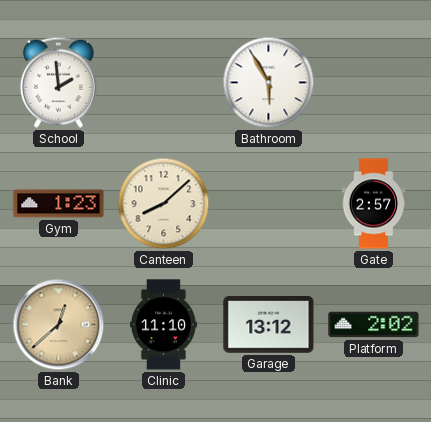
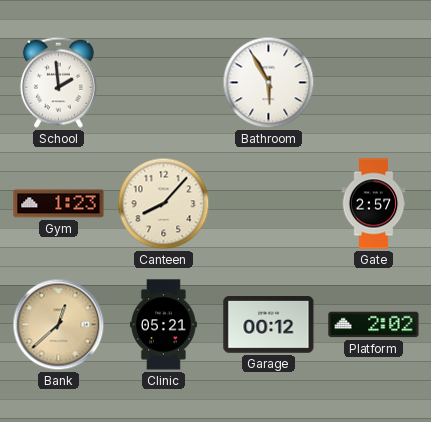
Canteen: 8:08 -> 8:07 (164, 204)
Clinic: 11:10 -> 05:21 (163, 325)
Garage: 13:12 -> 00:12 (269, 325)
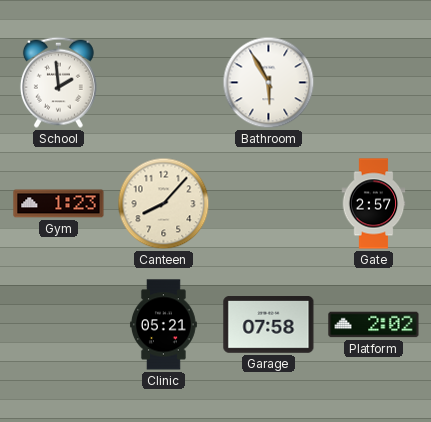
Bank: 12:38 -> none (59, 325)
Garage: 00:12 -> 07:58 (269, 325)
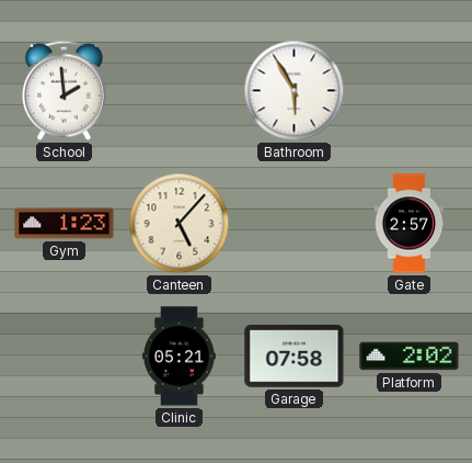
Canteen: 8:07 -> 5:07 (180, 224)
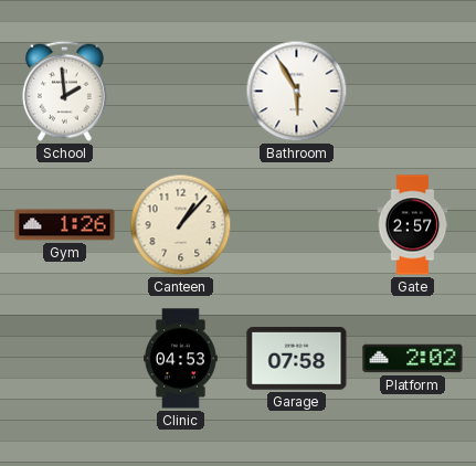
Gym: 1:23 -> 1:26 (65, 225)
Canteen: 5:07 -> 1:07 (181, 225)
Clinic: 05:21 -> 04:53 (180, 359)
